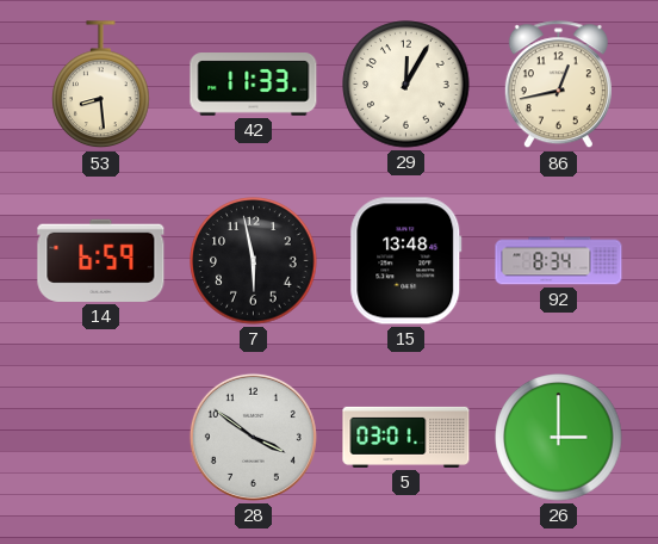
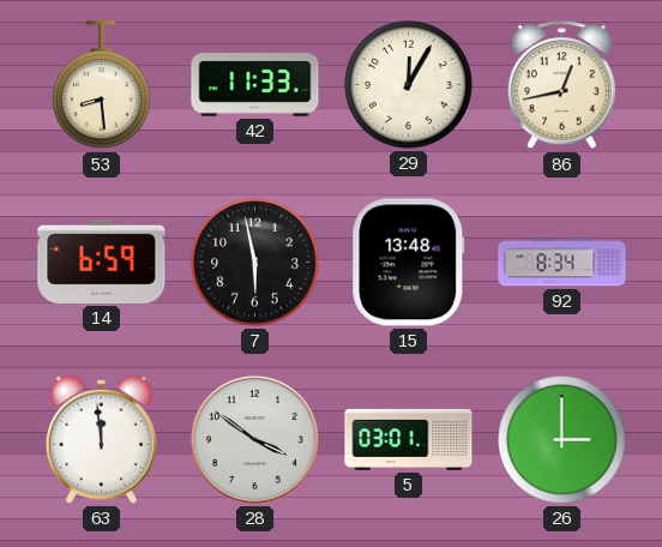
63: none -> 11:59 (101, 439)
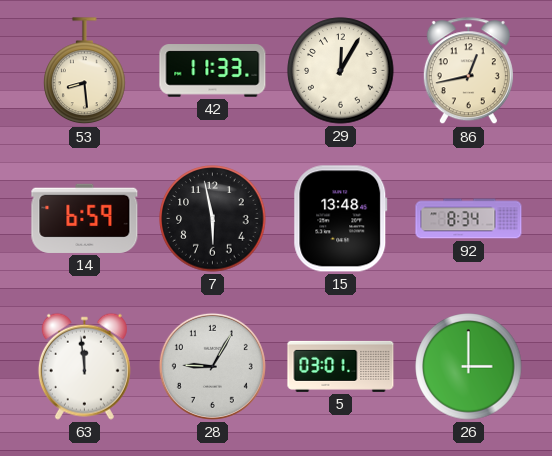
28: 3:51 -> 9:05 (212, 366)
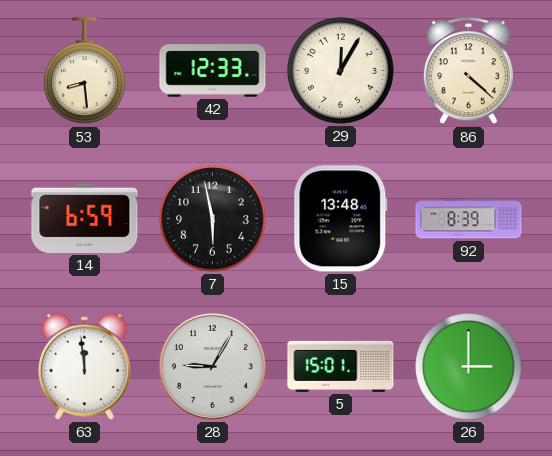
42: 11:33 -> 12:33 (213, 71)
86: 12:43 -> 4:22 (468, 71)
92: 8:34 -> 8:39 (469, 219)
5: 03:01 -> 15:01 (341, 366)
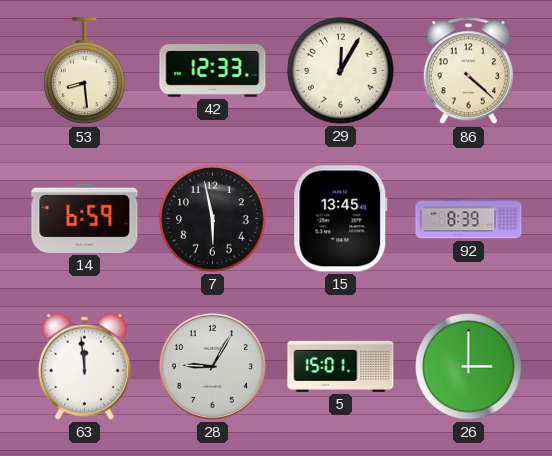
15: 13:48 -> 13:45 (341, 219)
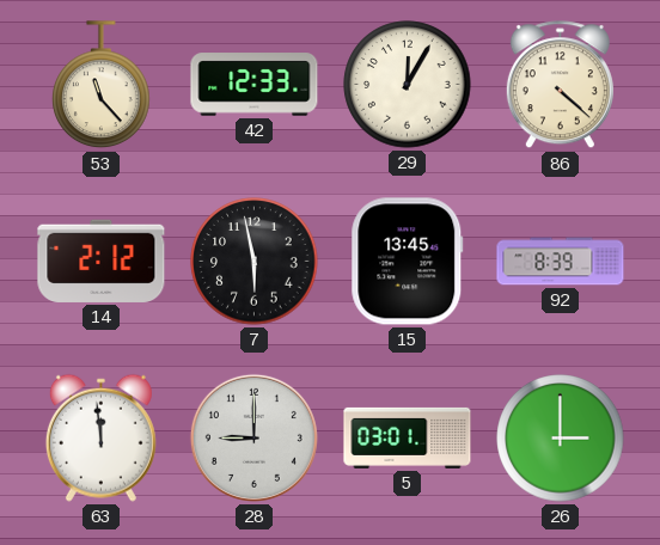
53: 8:29 -> 11:23 (102, 85)
14: 6:59 -> 2:12 (102, 261)
28: 9:05 -> 9:00 (253, 437)
5: 15:01 -> 03:01 (408, 437)
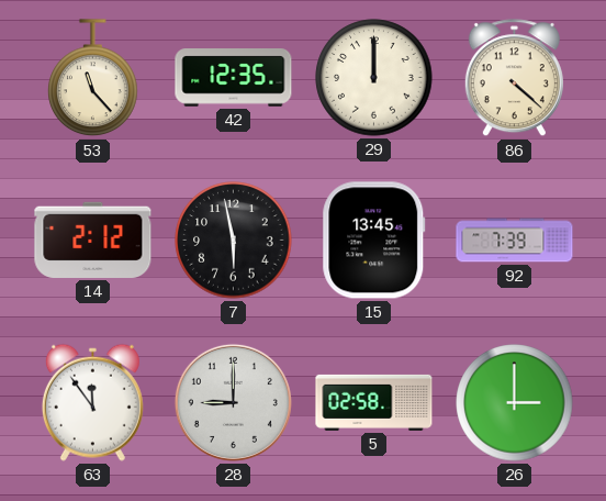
42: 12:33 -> 12:35 (234, 78)
29: 12:05 -> 12:00 (374, 78)
92: 8:39 -> 7:39 (515, 241)
63: 11:59 -> 11:54 (92, 402)
5: 03:01 -> 02:58 (374, 402)
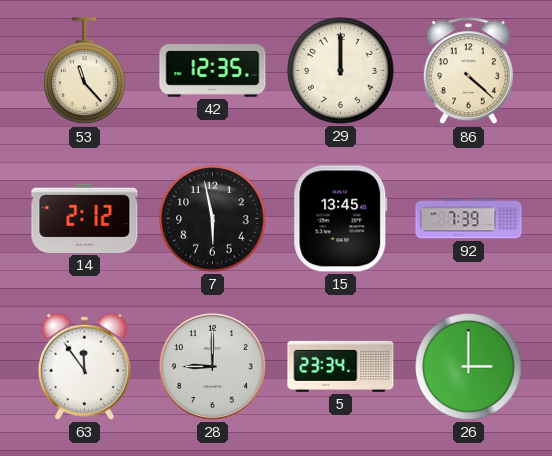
5: 02:58 -> 23:34 (341, 366)
